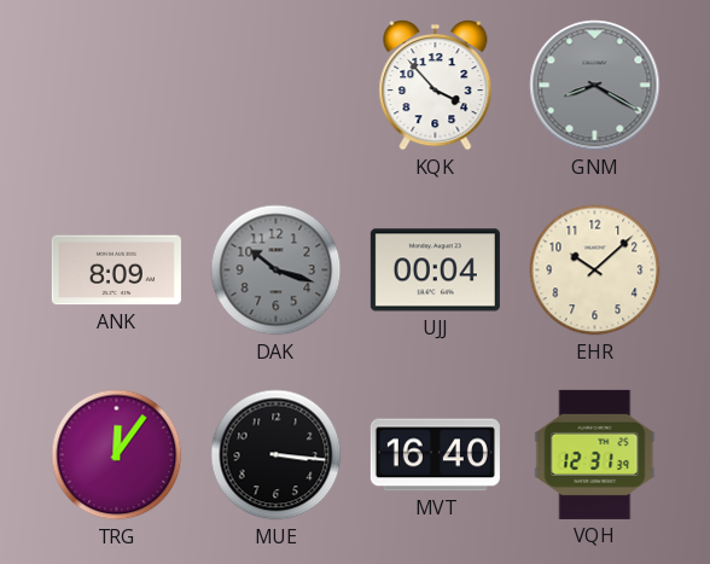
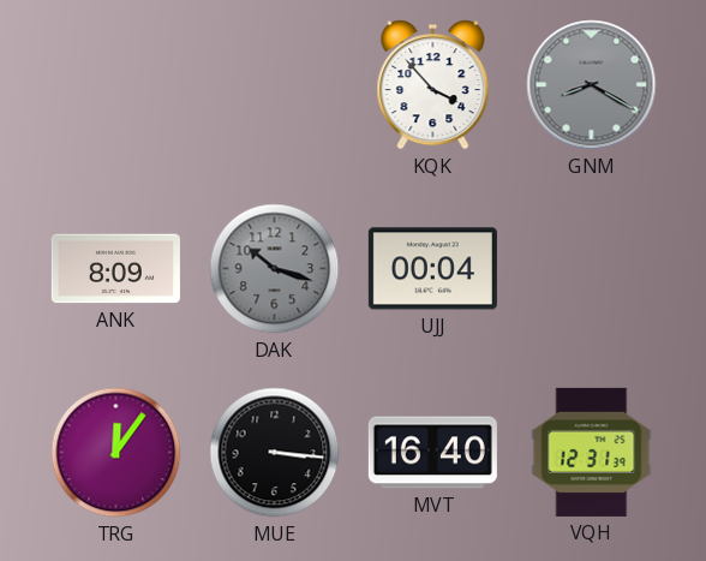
EHR: 10:08 -> none (595, 271)
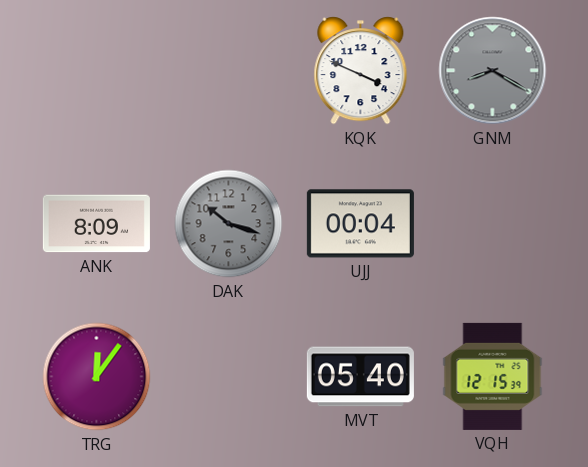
KQK: 3:53 -> 3:49 (361, 71)
MUE: 3:16 -> none (275, 453)
MVT: 16:40 -> 05:40 (360, 377)
VQH: 12:31 -> 12:15 (493, 376)
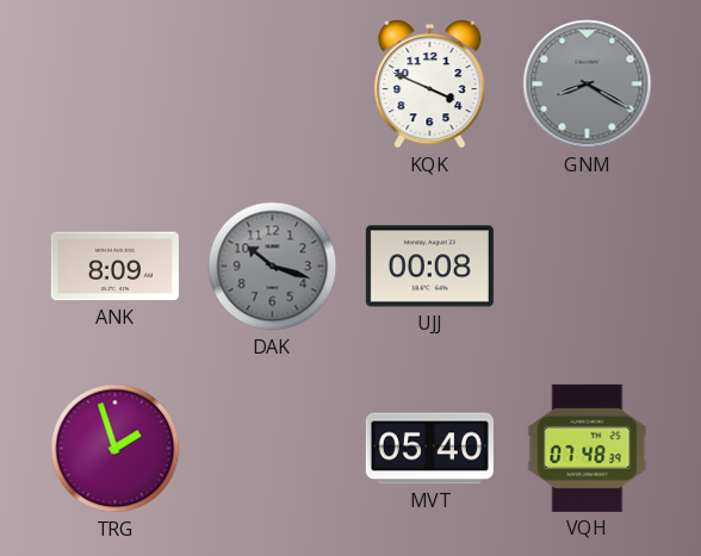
UJJ: 00:04 -> 00:08 (429, 267)
TRG: 12:06 -> 1:57 (116, 449)
VQH: 12:15 -> 07:48 (588, 448)
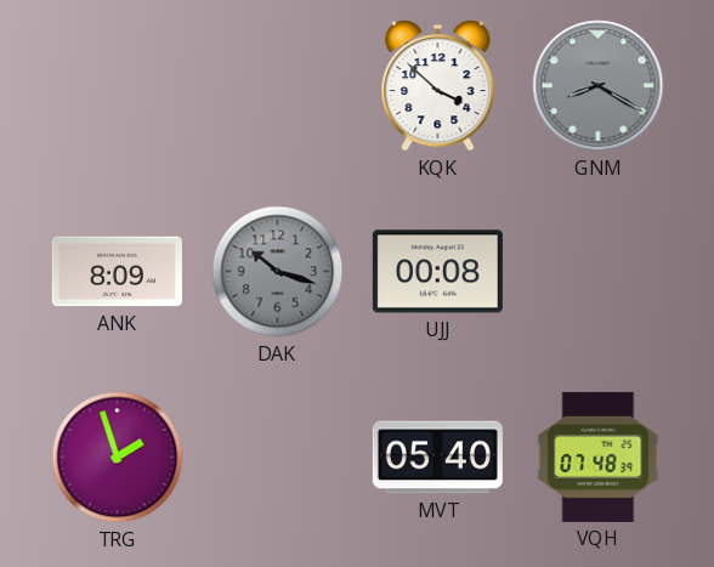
KQK: 3:49 -> 3:52 (438, 86)
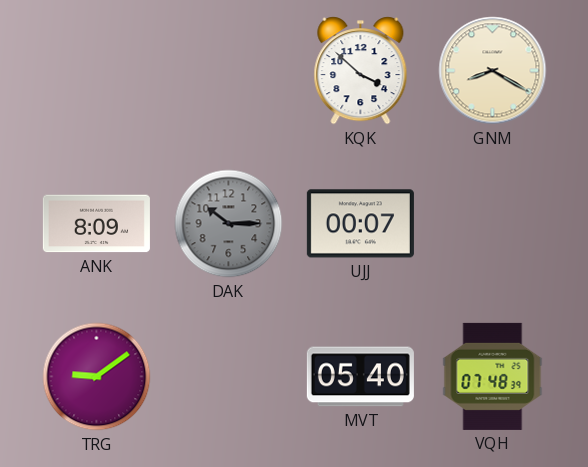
GNM dial: grey -> cream (493, 71)
DAK: 10:18 -> 10:15 (229, 224)
UJJ: 00:08 -> 00:07 (360, 224)
TRG: 1:57 -> 9:09 (97, 377)
